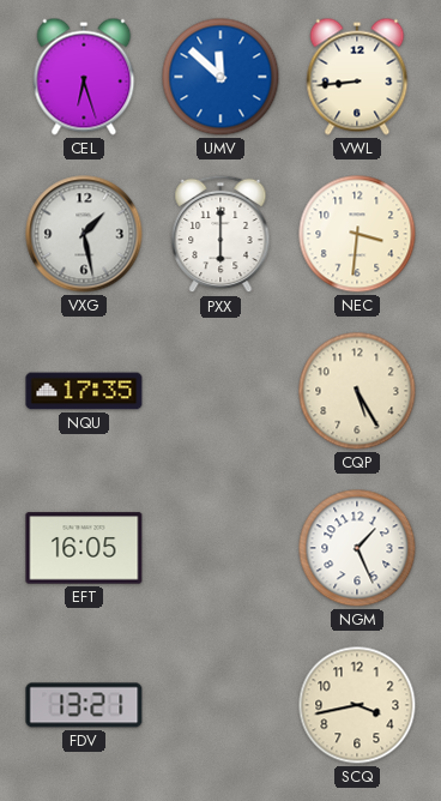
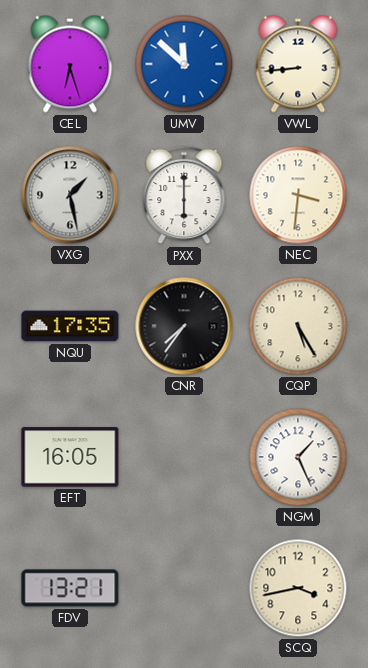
CNR: none -> 7:36 (184, 326)
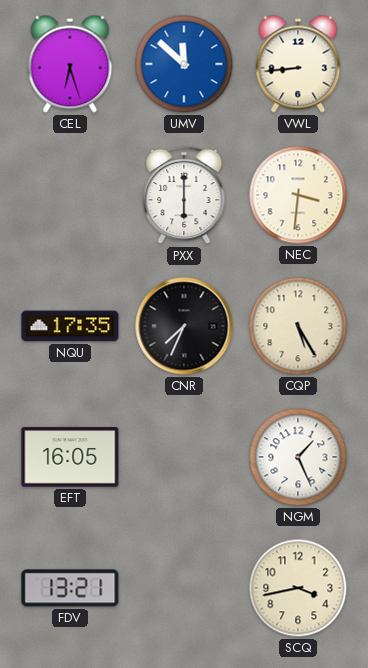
VXG: 1:28 -> none (70, 195)
CNR: 7:36 -> 7:34 (184, 326)
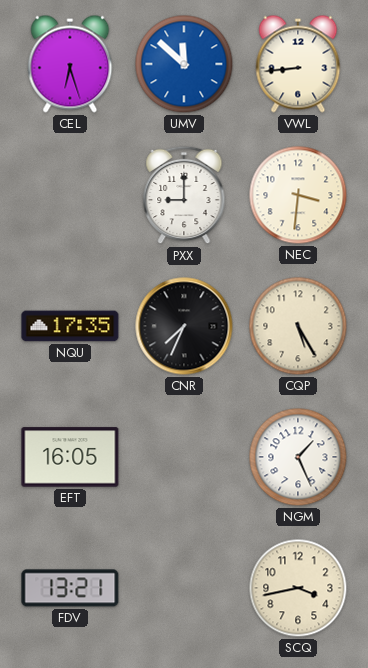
PXX: 6:00 -> 9:00 (184, 195)
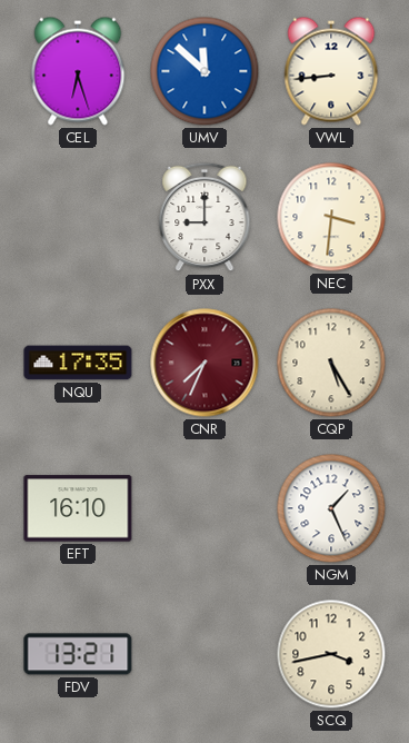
CNR dial: black -> burgundy (205, 363)
EFT: 16:05 -> 16:10 (78, 508)
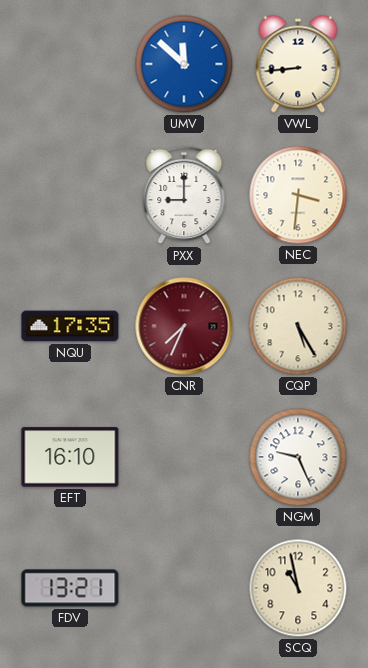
CEL: 6:27 -> none (78, 71)
NGM: 1:26 -> 9:26 (298, 457)
SCQ: 3:43 -> 10:58 (298, 588)
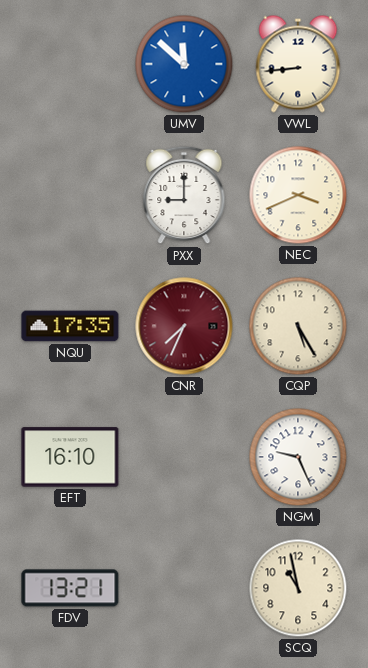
NEC: 3:31 -> 3:41 (298, 195)
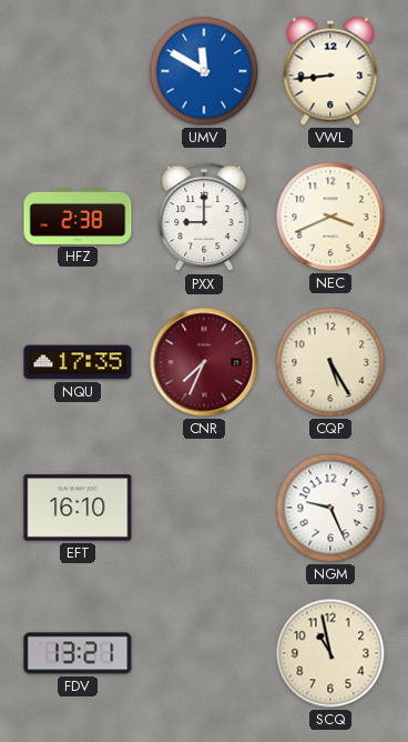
UMV: 11:52 -> 11:50 (204, 71)
HFZ: none -> 2:38 (78, 217)
